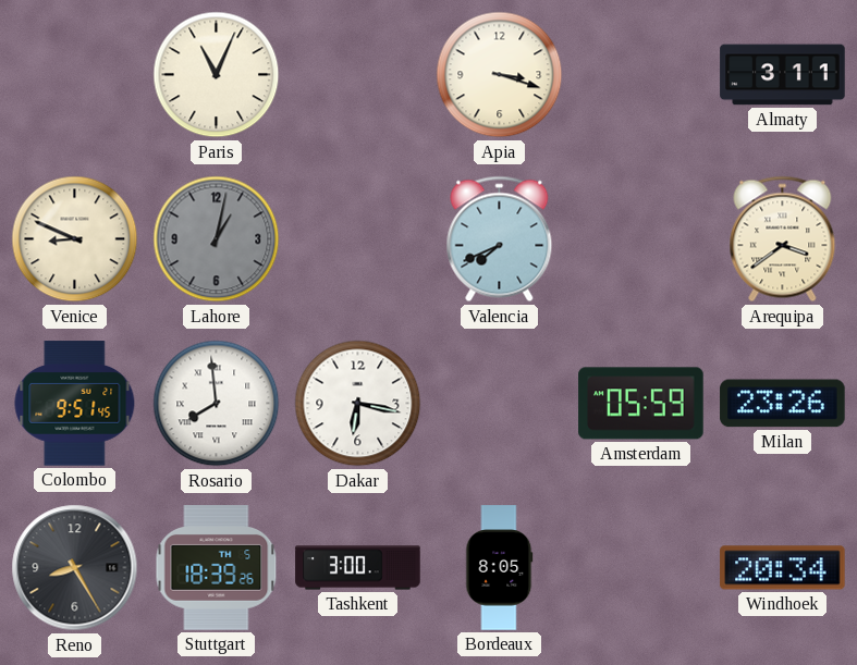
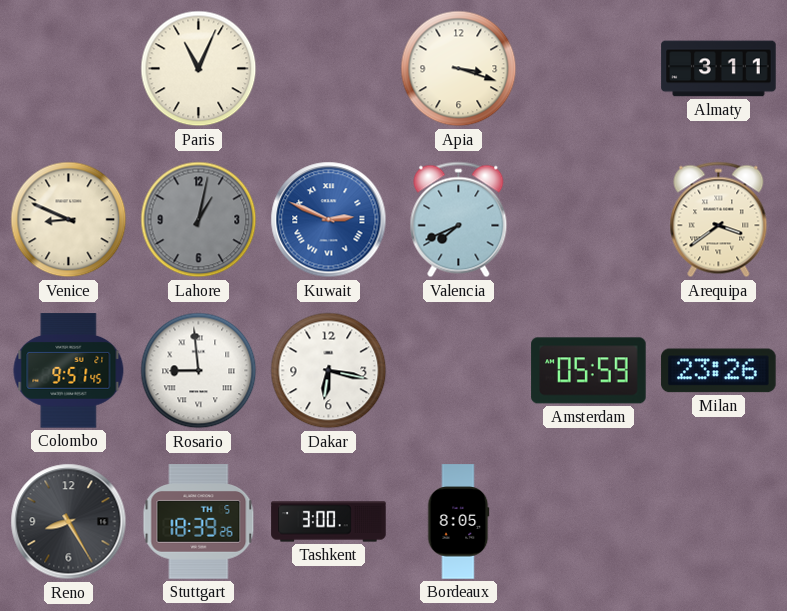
Kuwait: none -> 2:49 (329, 220)
Rosario: 7:59 -> 8:59 (199, 371)
Windhoek: 20:34 -> none (783, 568)
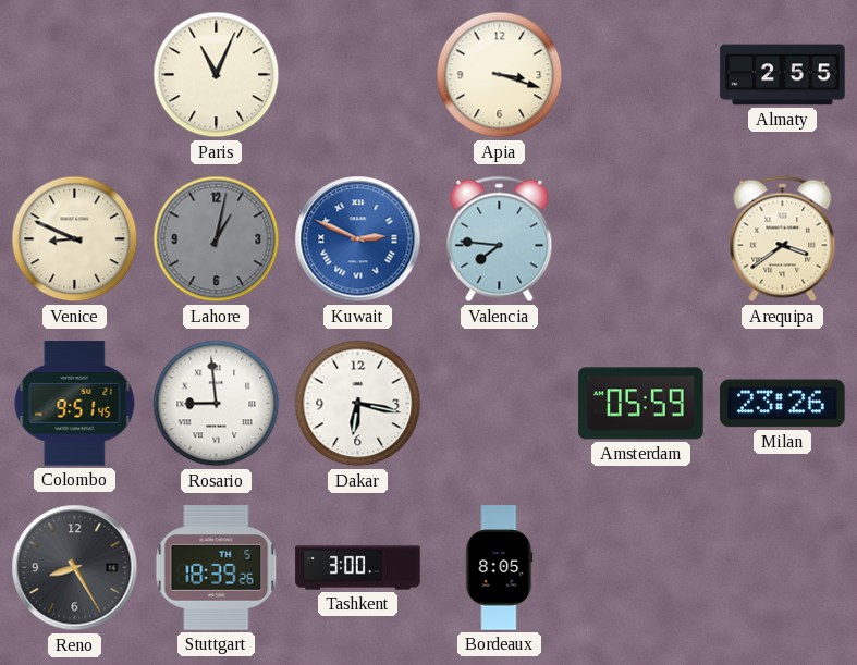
Almaty: 3:11 -> 2:55 (783, 75)
Valencia: 7:41 -> 7:46 (500, 239)
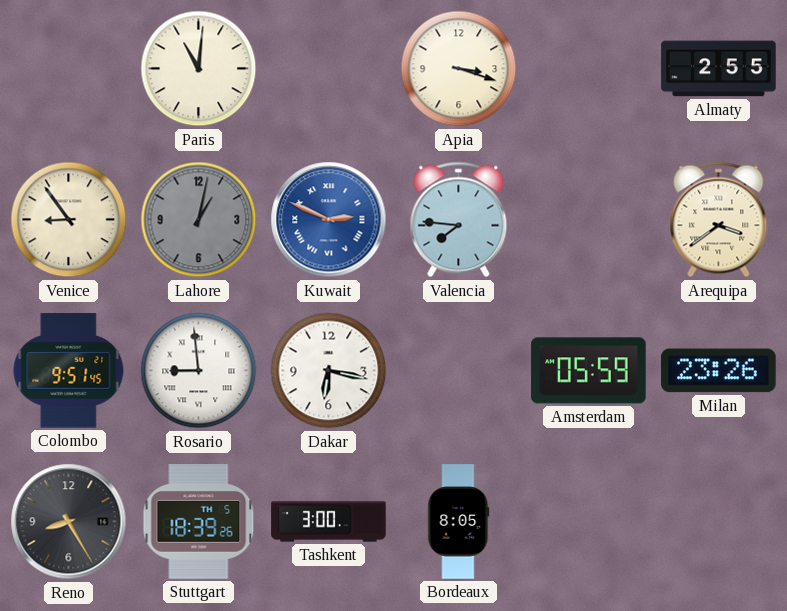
Paris: 11:04 -> 11:01 (199, 69)
Venice: 8:49 -> 8:54 (69, 220)
